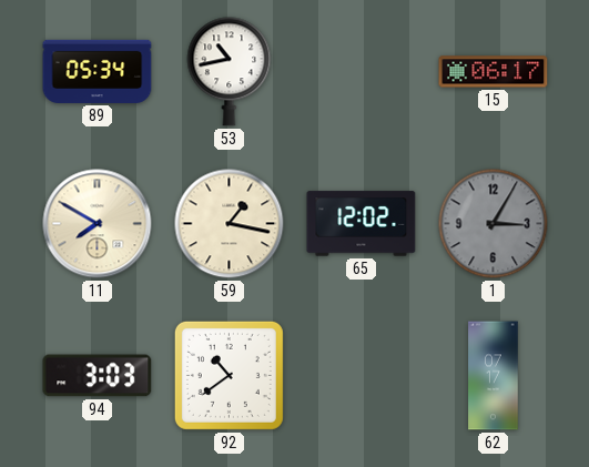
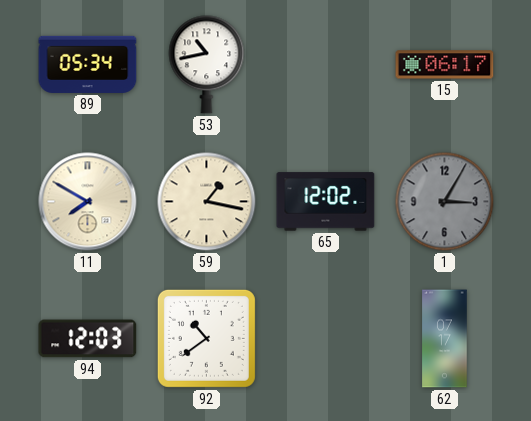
94: 3:03 -> 12:03 (88, 339)
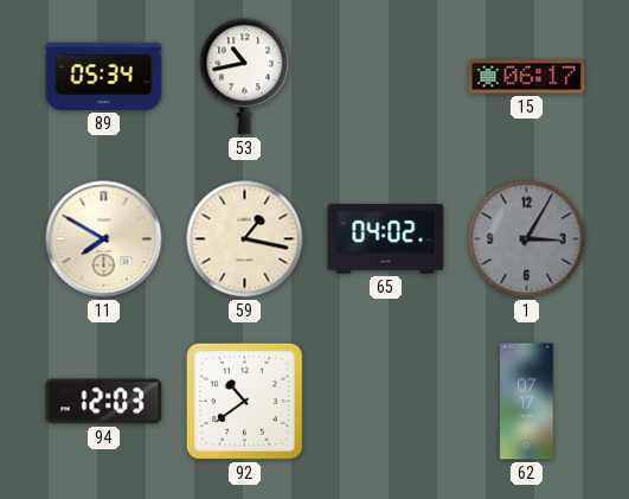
65: 12:02 -> 04:02 (386, 239)
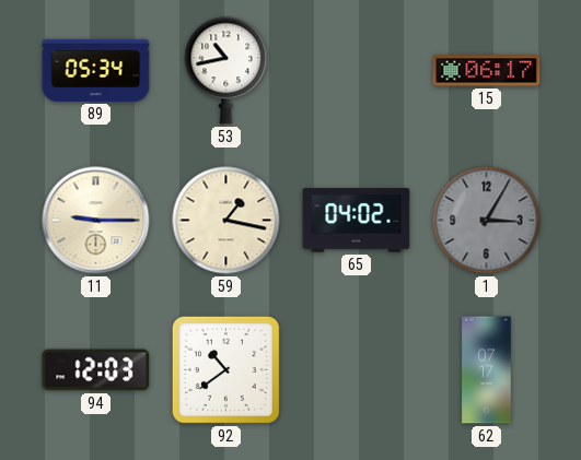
11: 7:50 -> 9:15 (96, 221)
